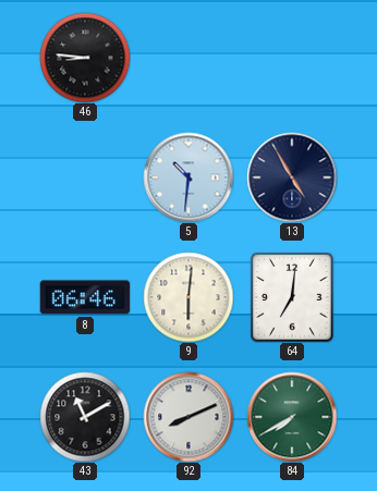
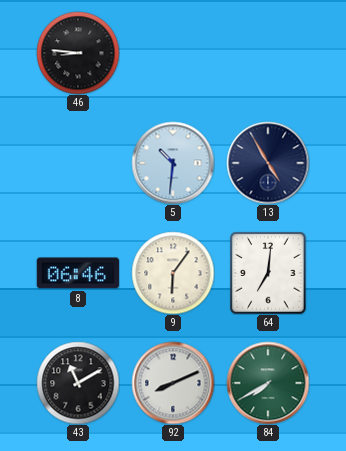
9: 6:01 -> 6:06 (173, 273)
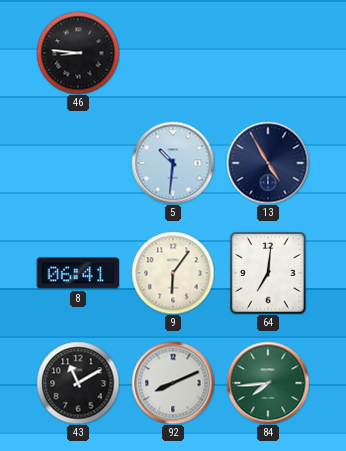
8: 06:46 -> 06:41 (78, 273)
84: 7:40 -> 7:44 (268, 383)
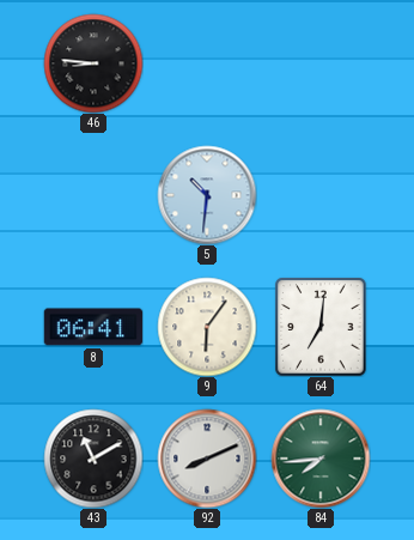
13: 4:55 -> none (268, 163)
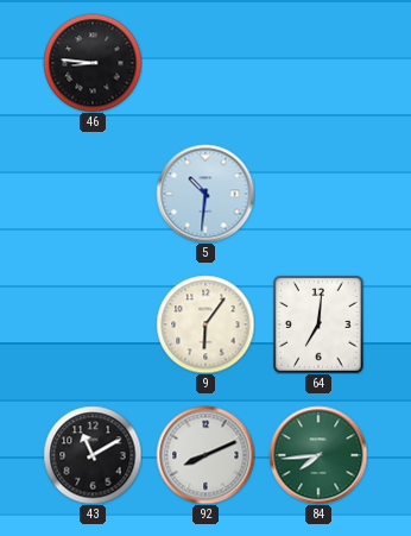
8: 06:41 -> none (93, 327)
